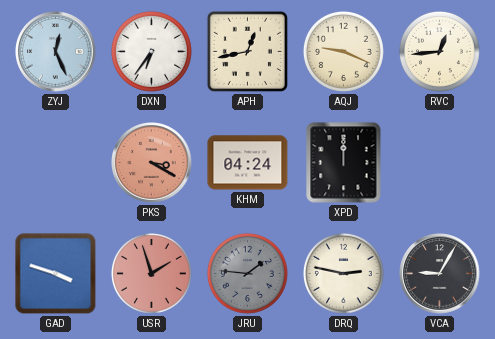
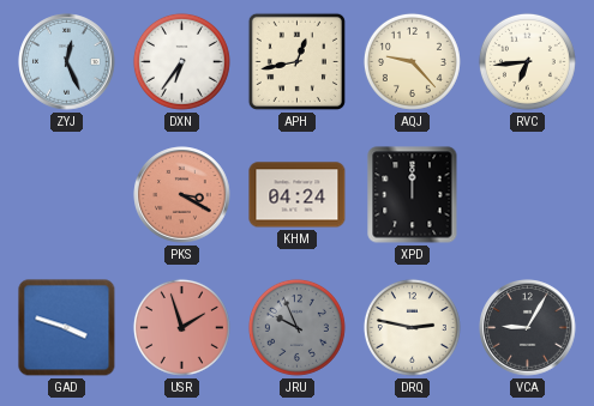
AQJ: 9:19 -> 9:23 (412, 61)
RVC: 12:44 -> 6:44 (527, 61)
JRU: 1:46 -> 9:56 (296, 327)
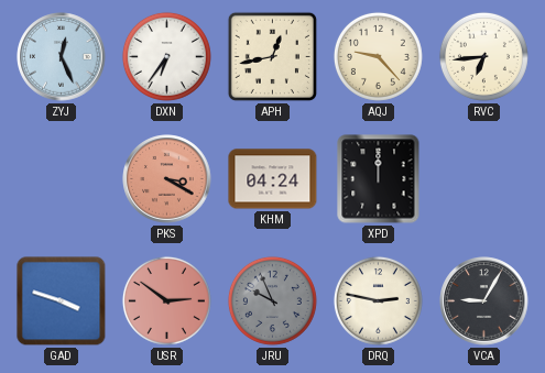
USR: 1:57 -> 2:51 (166, 300)
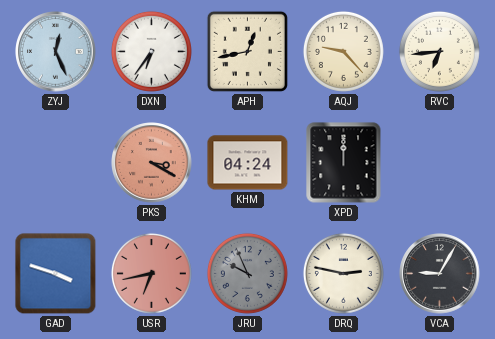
USR: 2:51 -> 6:43 (151, 273)
